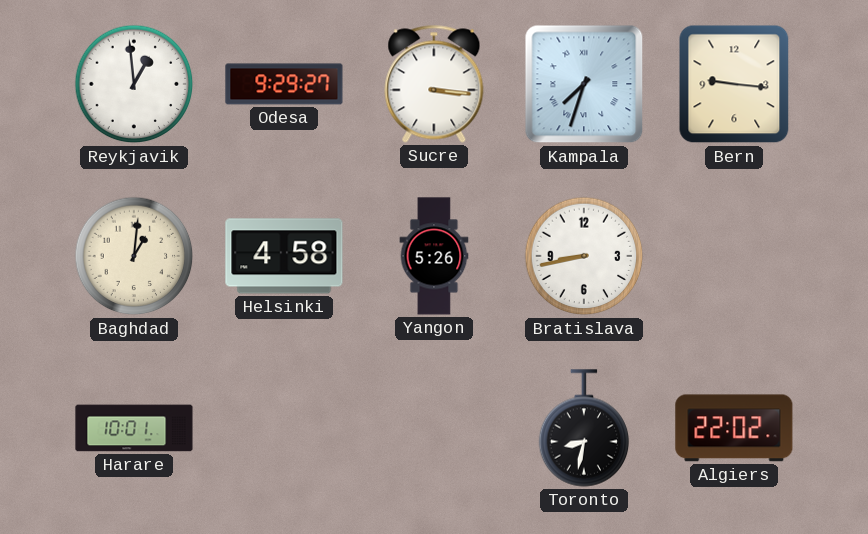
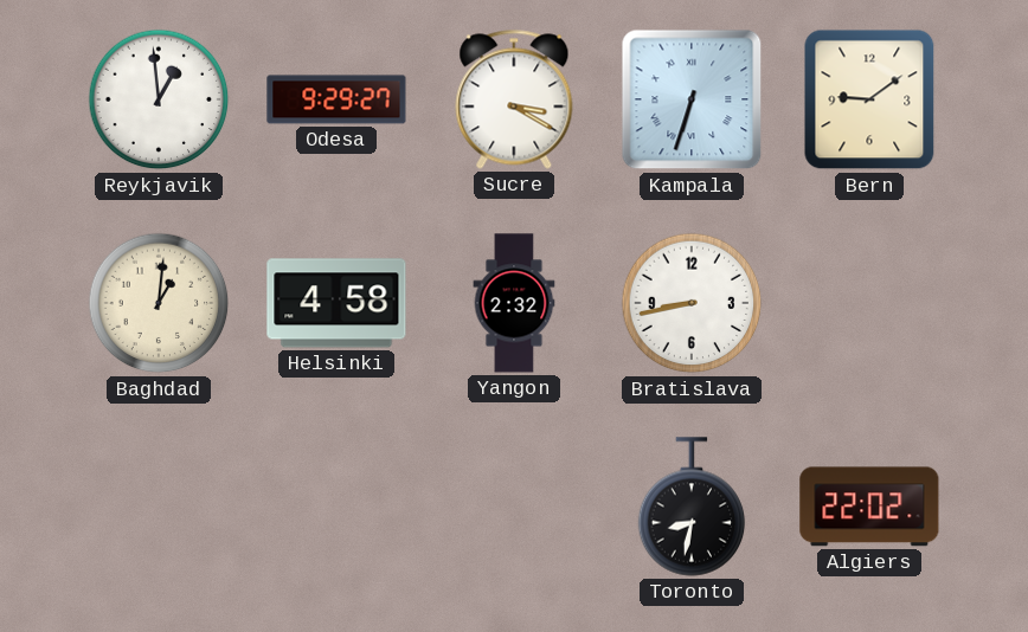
Sucre: 3:16 -> 3:20 (514, 99)
Kampala: 7:33 -> 6:33 (692, 99)
Bern: 9:16 -> 9:09 (869, 99)
Yangon: 5:26 -> 2:32 (514, 303)
Harare: 10:01 -> none (134, 428)
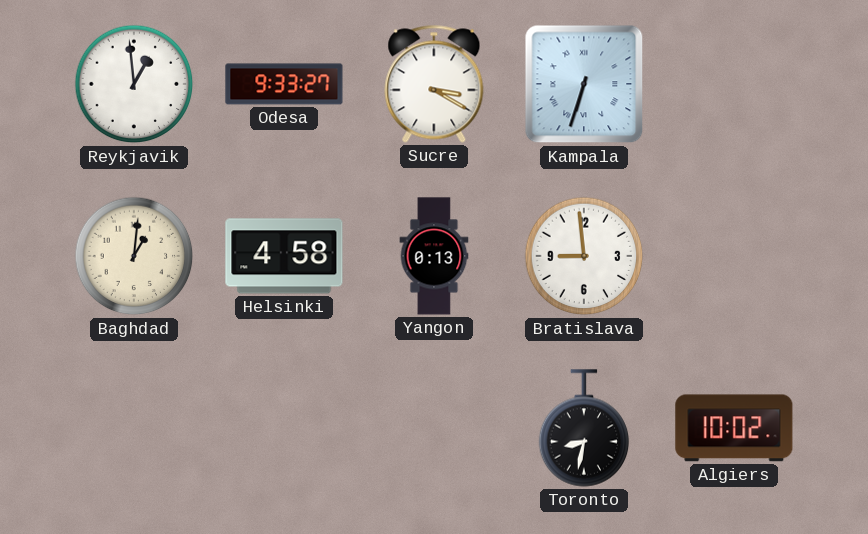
Odesa: 9:29 -> 9:33 (284, 84)
Bern: 9:09 -> none (869, 99)
Yangon: 2:32 -> 0:13 (434, 256)
Bratislava: 8:43 -> 8:59 (584, 256)
Algiers: 22:02 -> 10:02 (734, 428)
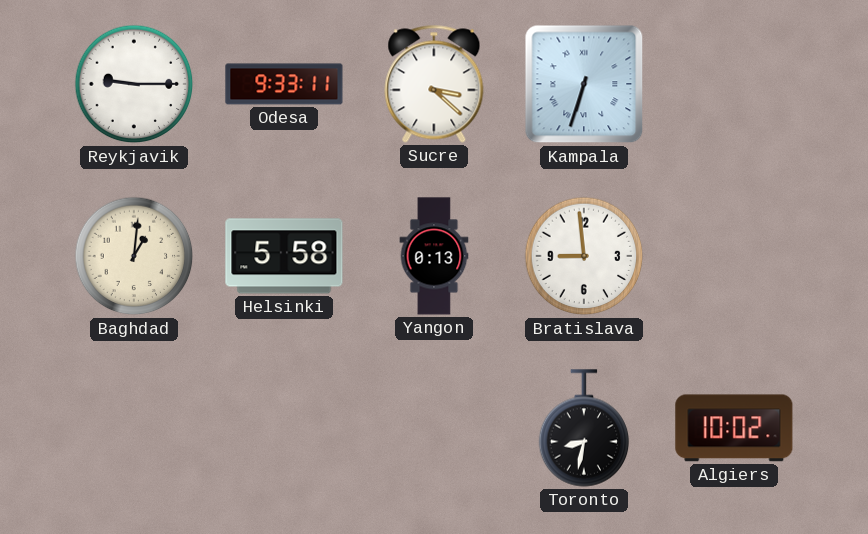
Reykjavik: 12:59 -> 9:15 (134, 84)
Odesa: 9:33:27 -> 9:33:11 (284, 84)
Sucre: 3:20 -> 3:22 (434, 84)
Helsinki: 4:58 -> 5:58 (284, 256)
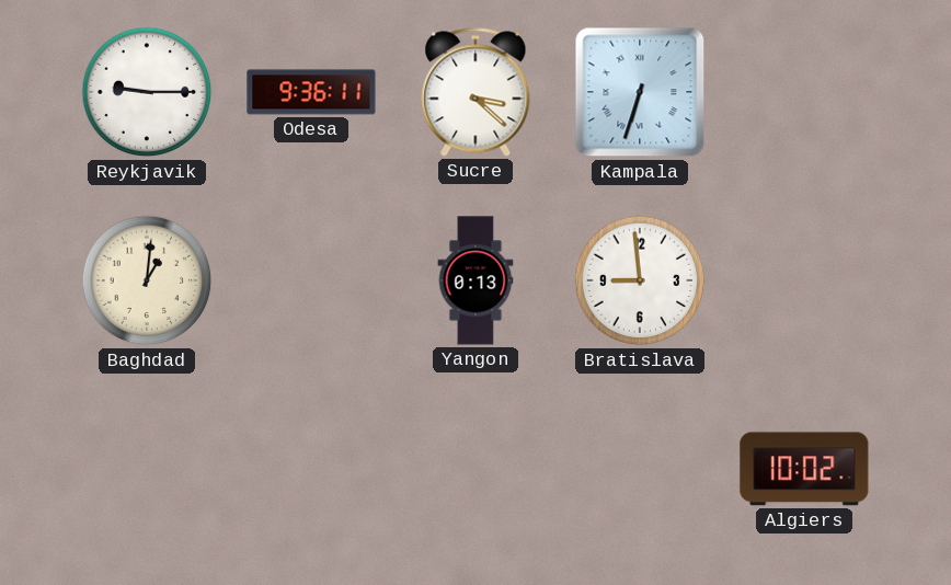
Odesa: 9:33 -> 9:36 (311, 92)
Helsinki: 5:58 -> none (284, 256)
Toronto: 8:32 -> none (584, 428)
